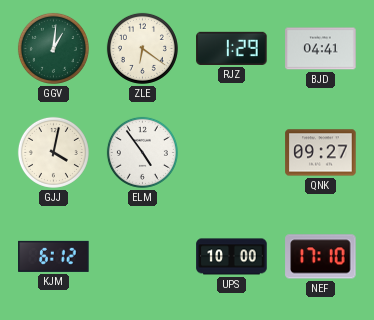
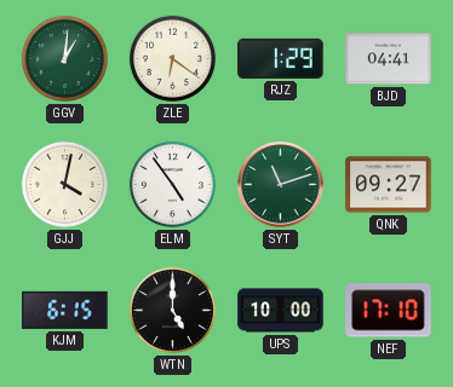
SYT: none -> 11:12 (281, 185)
KJM: 6:12 -> 6:15 (65, 310)
WTN: none -> 5:00 (172, 310)
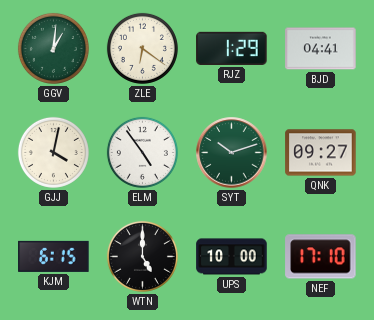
SYT: 11:12 -> 10:12 (232, 153)
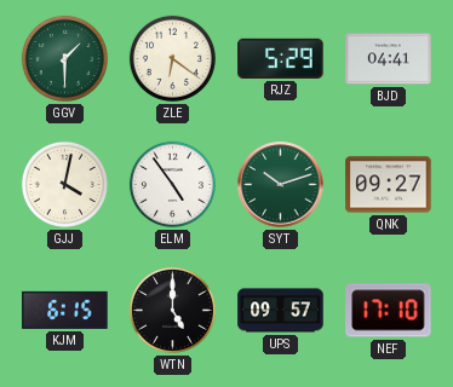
GGV: 1:01 -> 1:30 (64, 58)
RJZ: 1:29 -> 5:29 (281, 58)
UPS: 10:00 -> 09:57 (281, 311)
